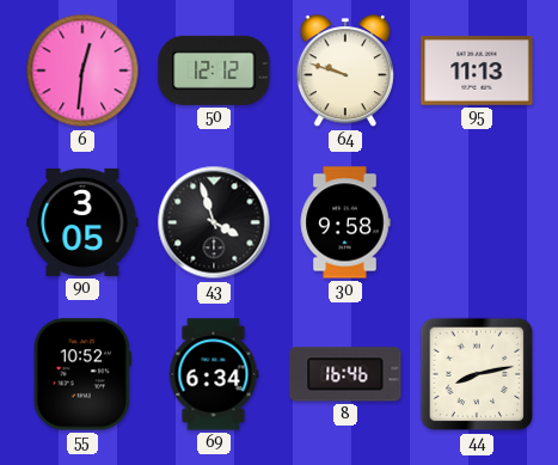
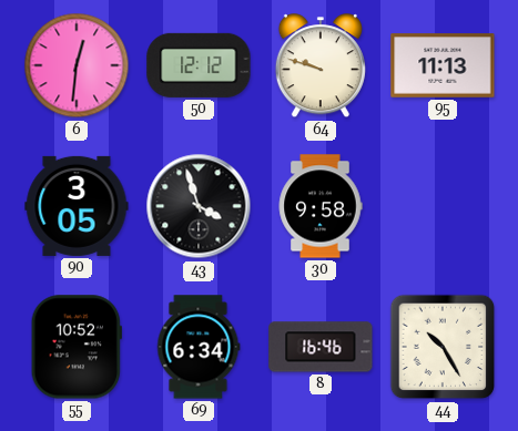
44: 8:13 -> 10:25 (443, 347)
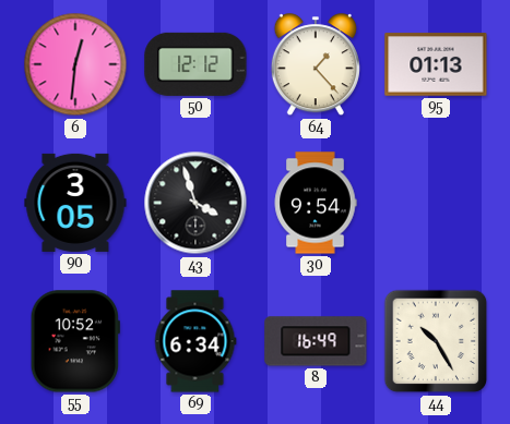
64: 9:48 -> 1:23 (316, 65)
95: 11:13 -> 01:13 (436, 64)
30: 9:58 -> 9:54 (316, 203)
8: 16:46 -> 16:49 (316, 341)
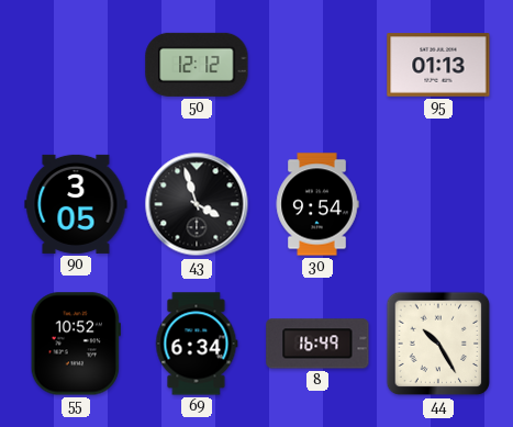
6: 12:31 -> none (75, 64)
64: 1:23 -> none (316, 65)
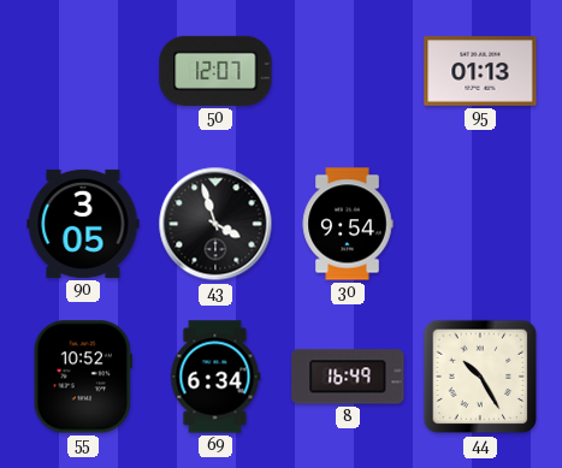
50: 12:12 -> 12:07 (215, 71)
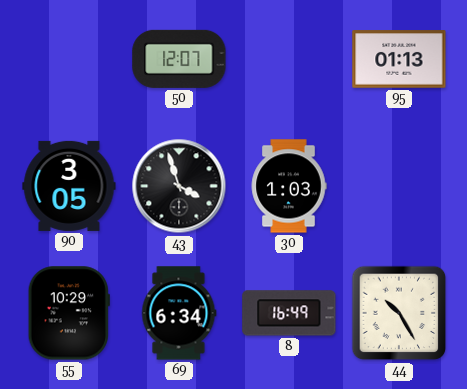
30: 9:54 -> 1:03 (289, 186)
55: 10:52 -> 10:29 (69, 313)
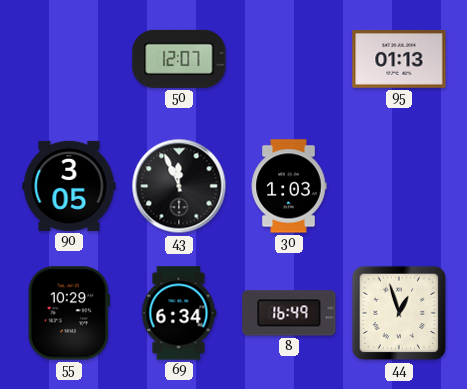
43: 3:57 -> 11:56 (179, 186)
44: 10:25 -> 12:57 (399, 313)
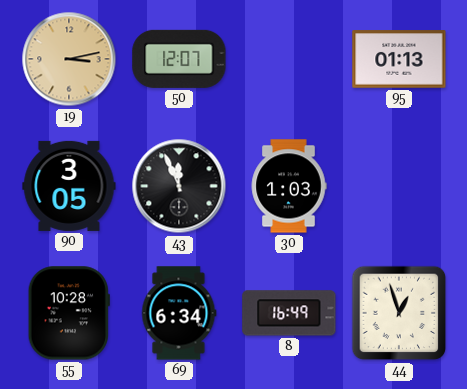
19: none -> 3:13 (69, 59)
55: 10:29 -> 10:28 (69, 313)
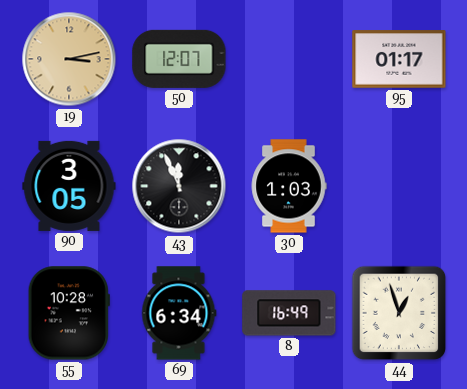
95: 01:13 -> 01:17 (399, 59)
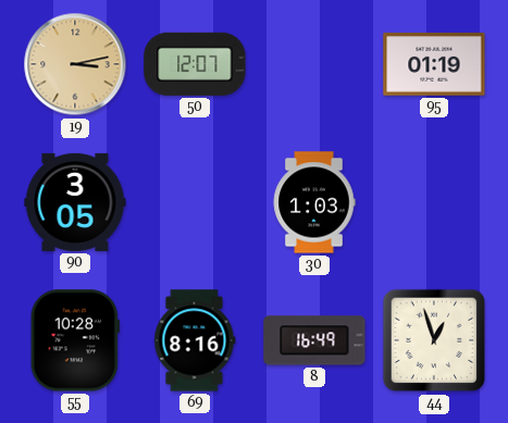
95: 01:17 -> 01:19 (434, 64)
43: 11:56 -> none (179, 186)
69: 6:34 -> 8:16 (195, 340)
